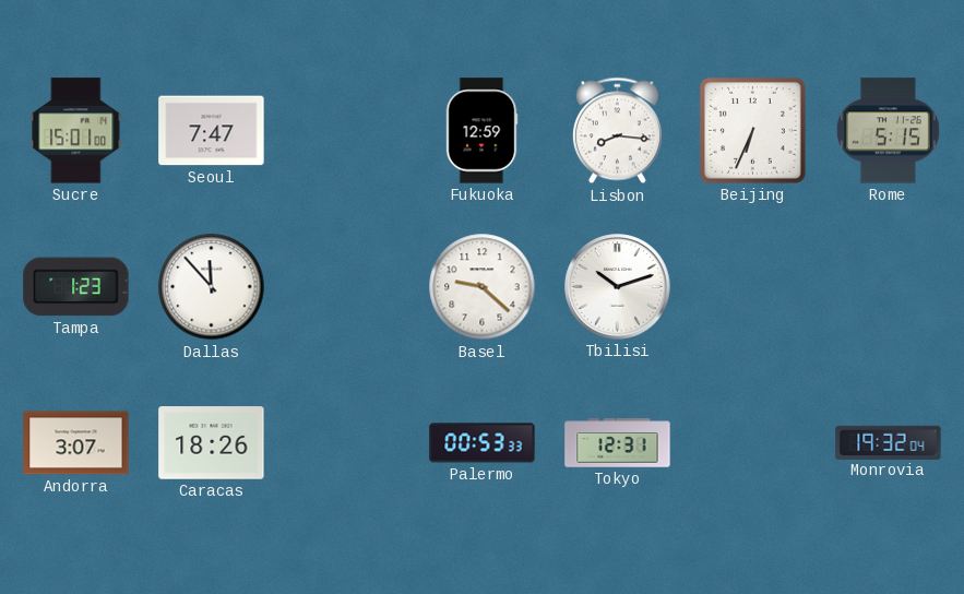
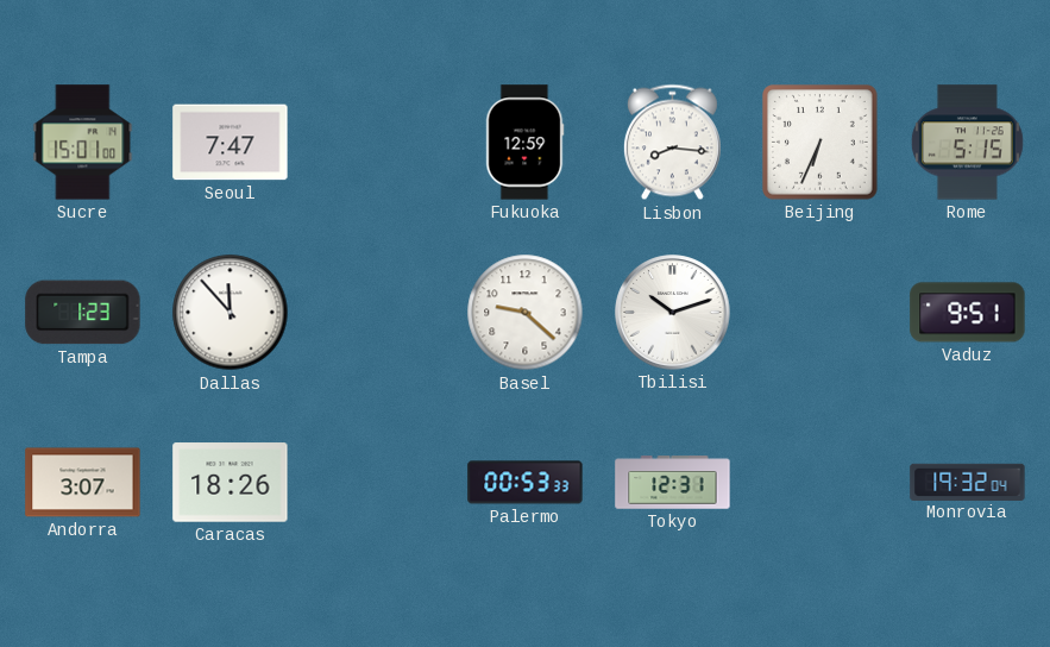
Vaduz: none -> 9:51 (968, 313)
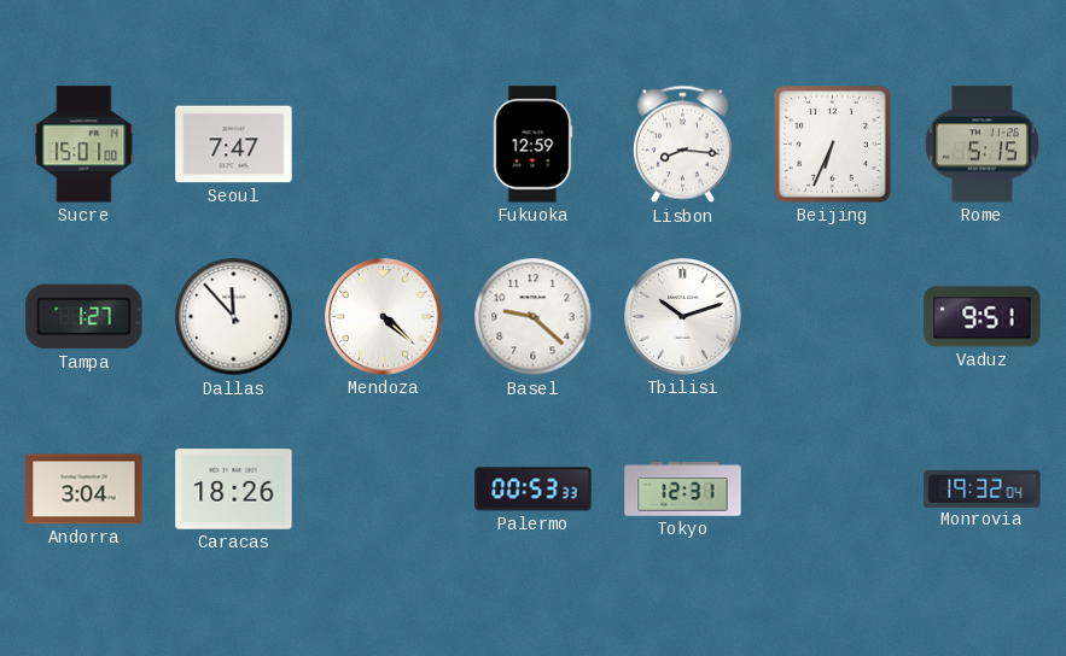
Tampa: 1:23 -> 1:27 (85, 317)
Mendoza: none -> 4:22 (384, 317)
Andorra: 3:07 -> 3:04 (85, 490)
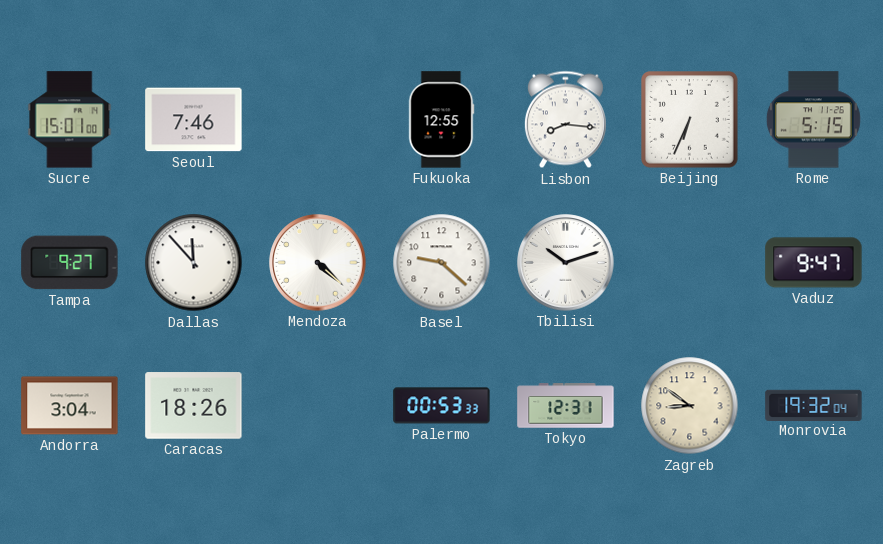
Seoul: 7:47 -> 7:46 (194, 120)
Fukuoka: 12:59 -> 12:55 (441, 120)
Tampa: 1:27 -> 9:27 (70, 263)
Vaduz: 9:51 -> 9:47 (814, 263)
Zagreb: none -> 8:51 (690, 406)
